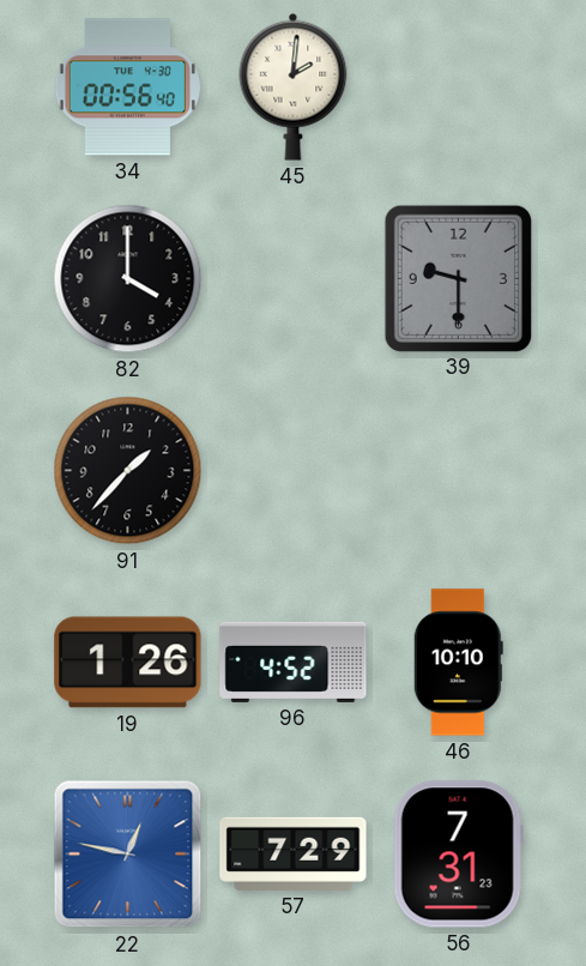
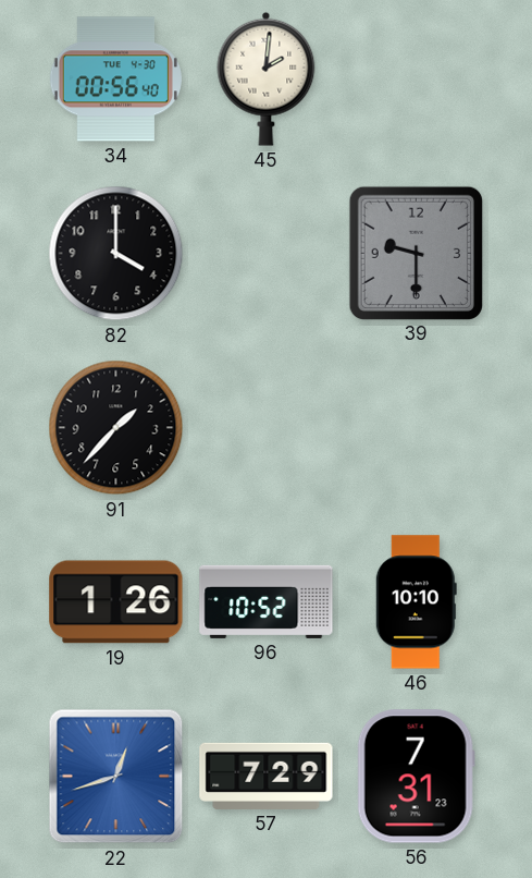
96: 4:52 -> 10:52 (267, 601)
22: 12:47 -> 12:42 (116, 777)
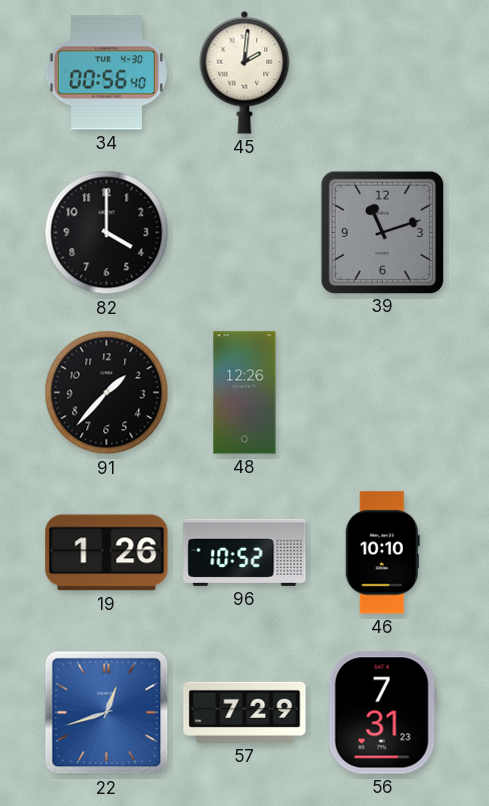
39: 9:30 -> 11:12 (382, 232)
48: none -> 12:26 (245, 393)
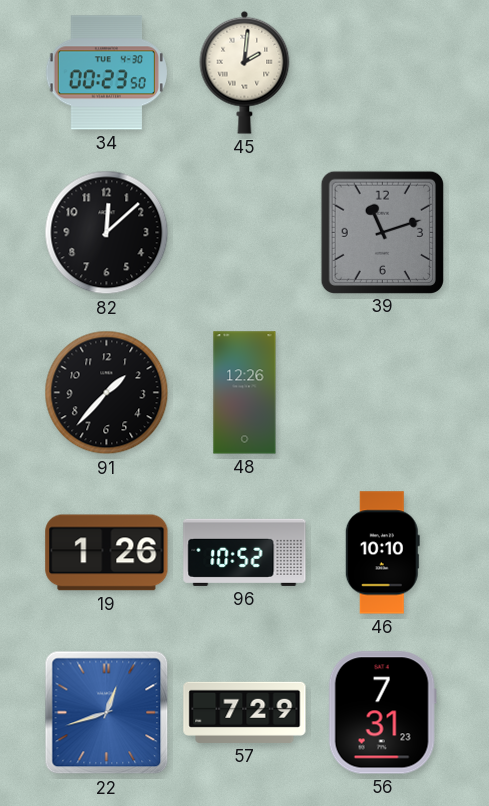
34: 00:56 -> 00:23 (106, 73)
82: 4:00 -> 12:08 (107, 233)
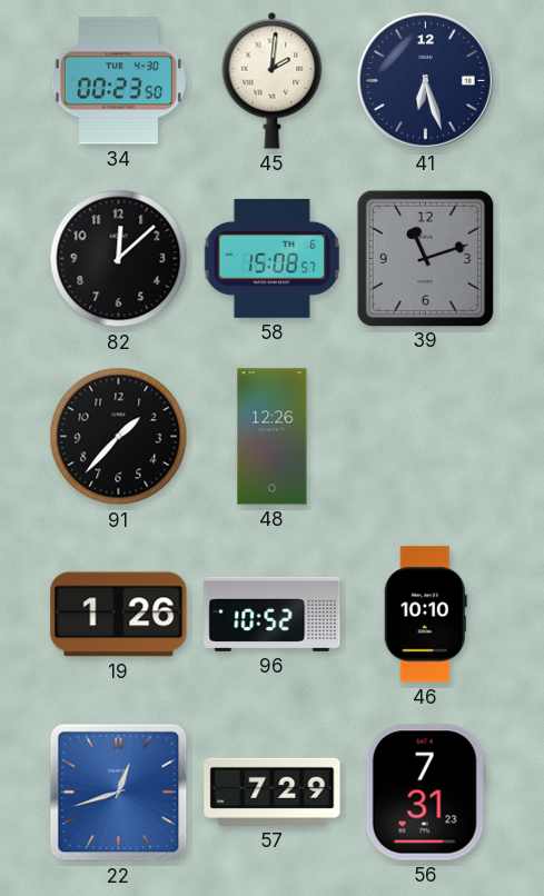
41: none -> 6:27 (426, 81)
58: none -> 15:08 (271, 258)
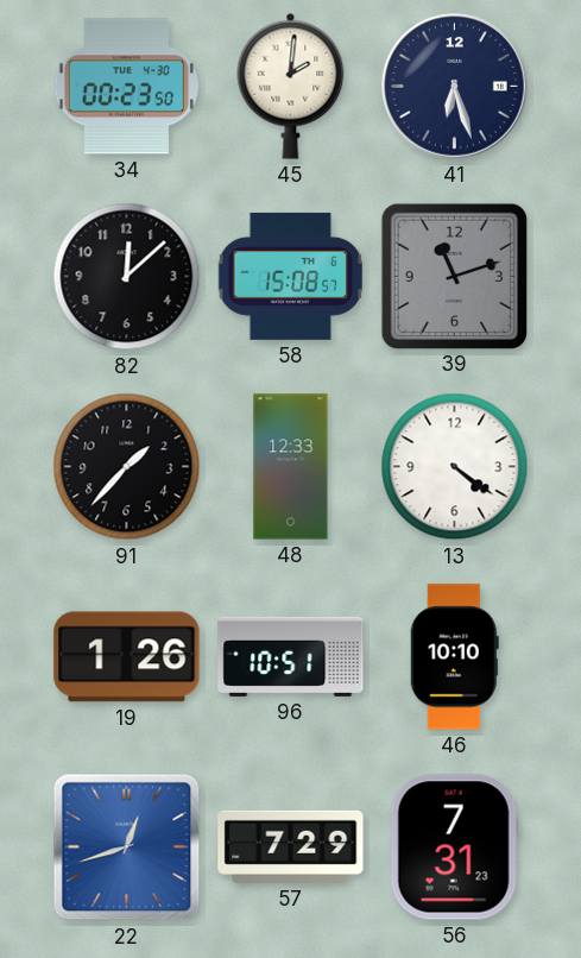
48: 12:26 -> 12:33 (291, 467)
13: none -> 4:21 (455, 467)
96: 10:52 -> 10:51 (291, 656)
